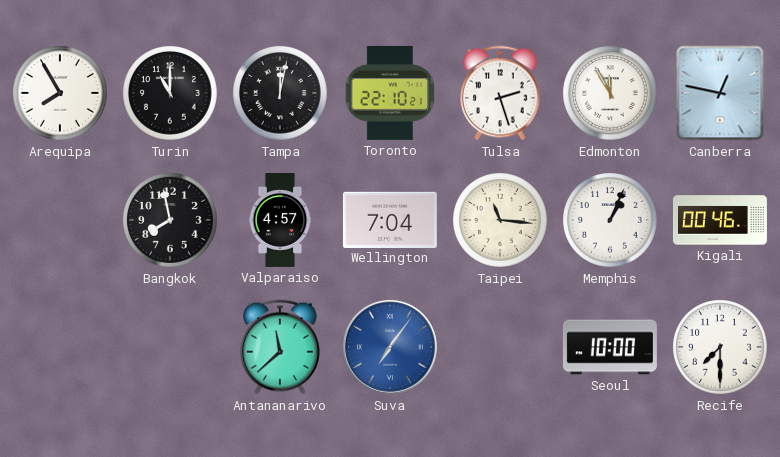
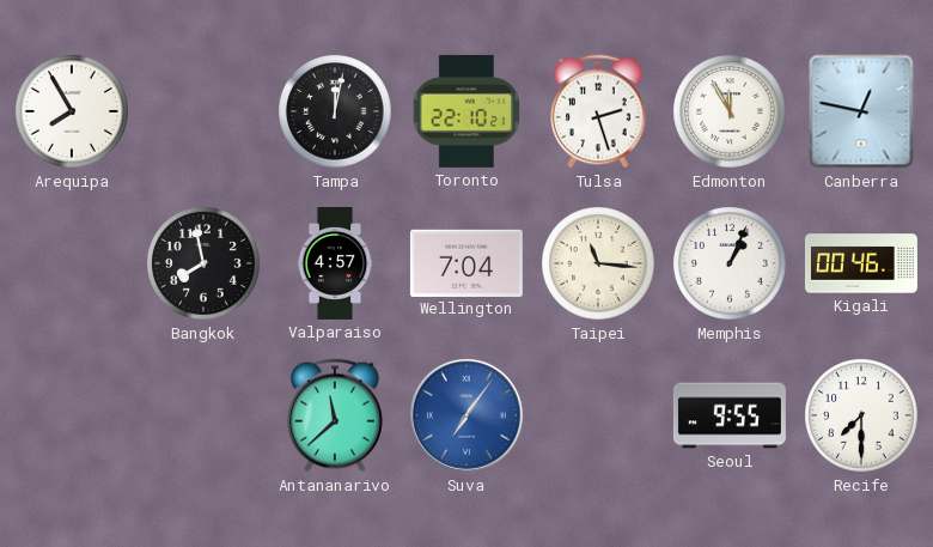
Turin: 11:00 -> none (171, 94)
Seoul: 10:00 -> 9:55 (730, 415)
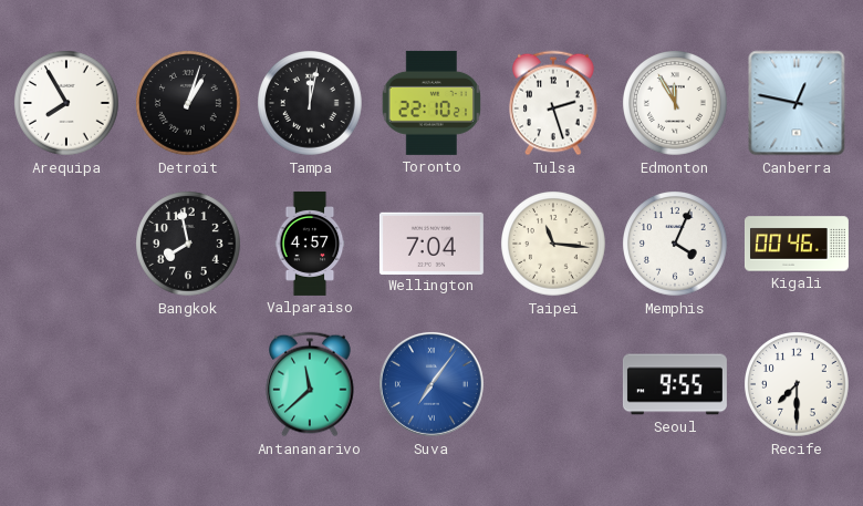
Detroit: none -> 1:03 (189, 104)
Memphis: 1:04 -> 4:04 (676, 245)
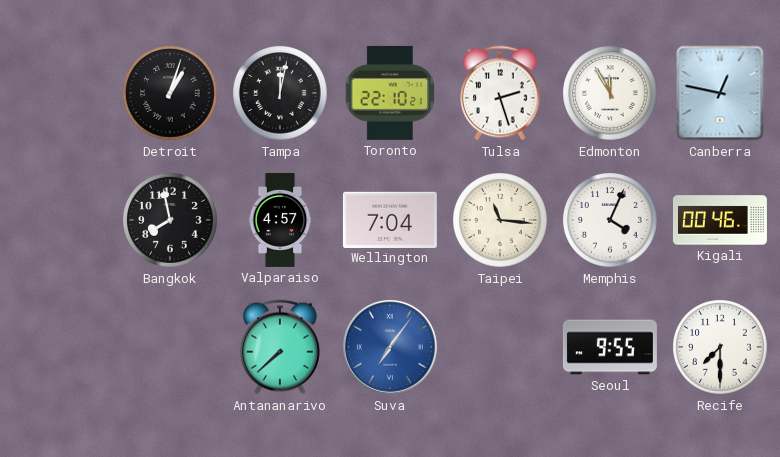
Arequipa: 7:55 -> none (67, 104)
Antananarivo: 11:38 -> 7:38 (281, 347)
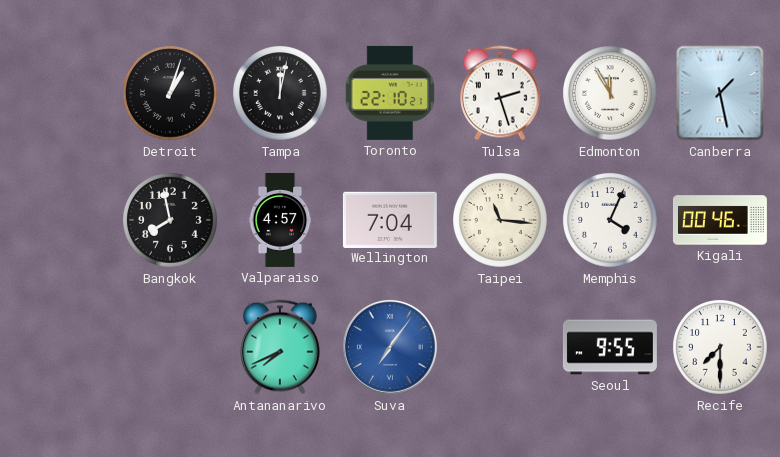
Canberra: 12:47 -> 1:28 (720, 93)
Antananarivo: 7:38 -> 7:41 (281, 347)
